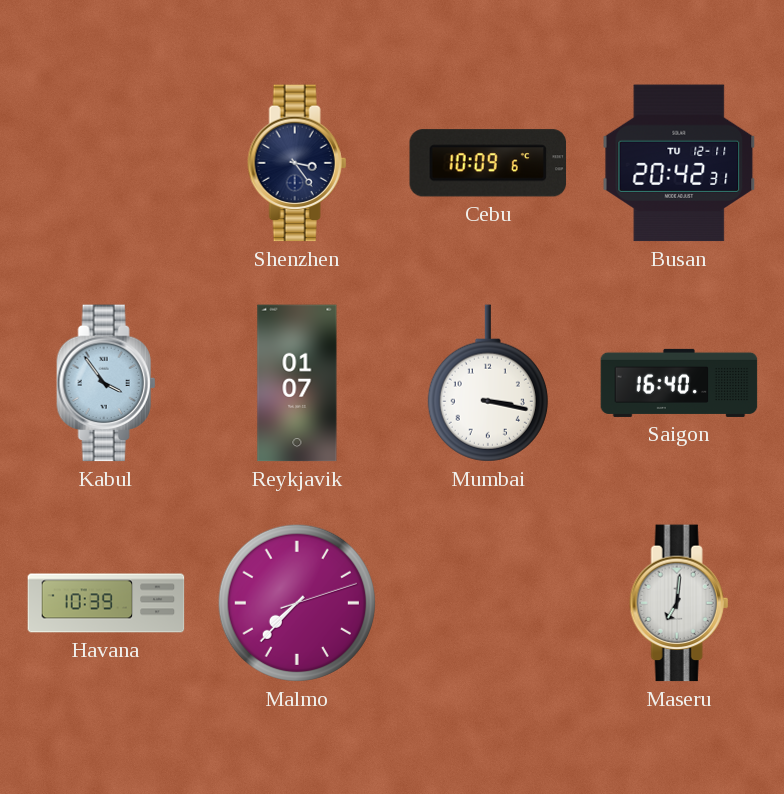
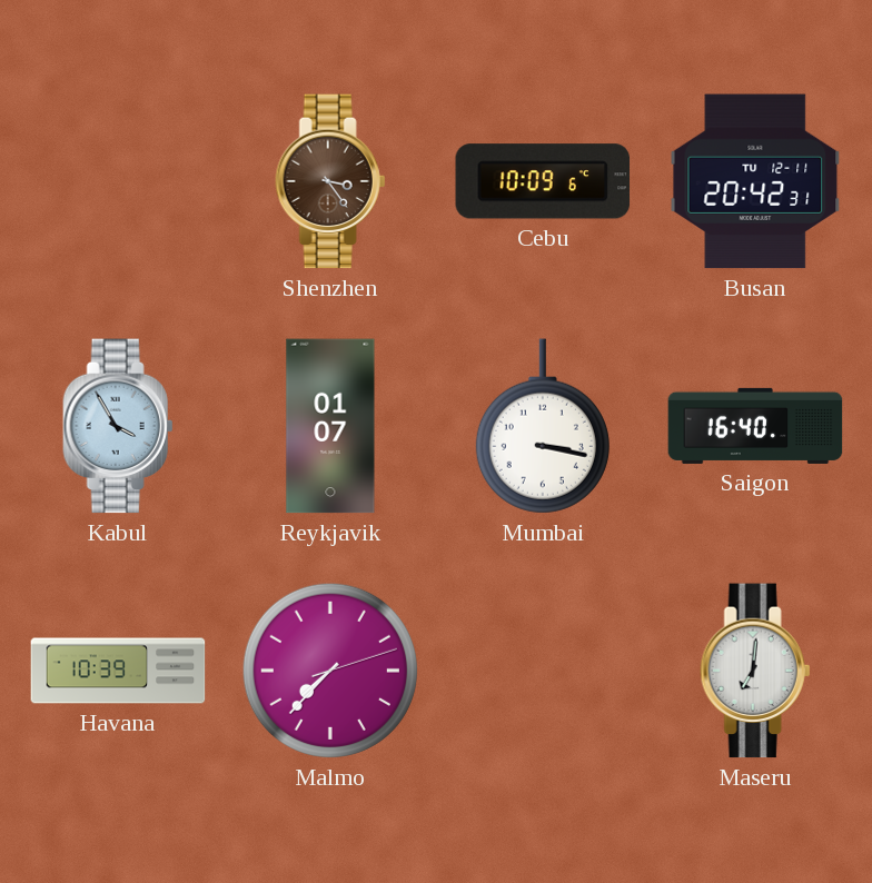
Shenzhen dial: navy -> brown (330, 181)
Kabul: 3:54 -> 3:55 (118, 426)
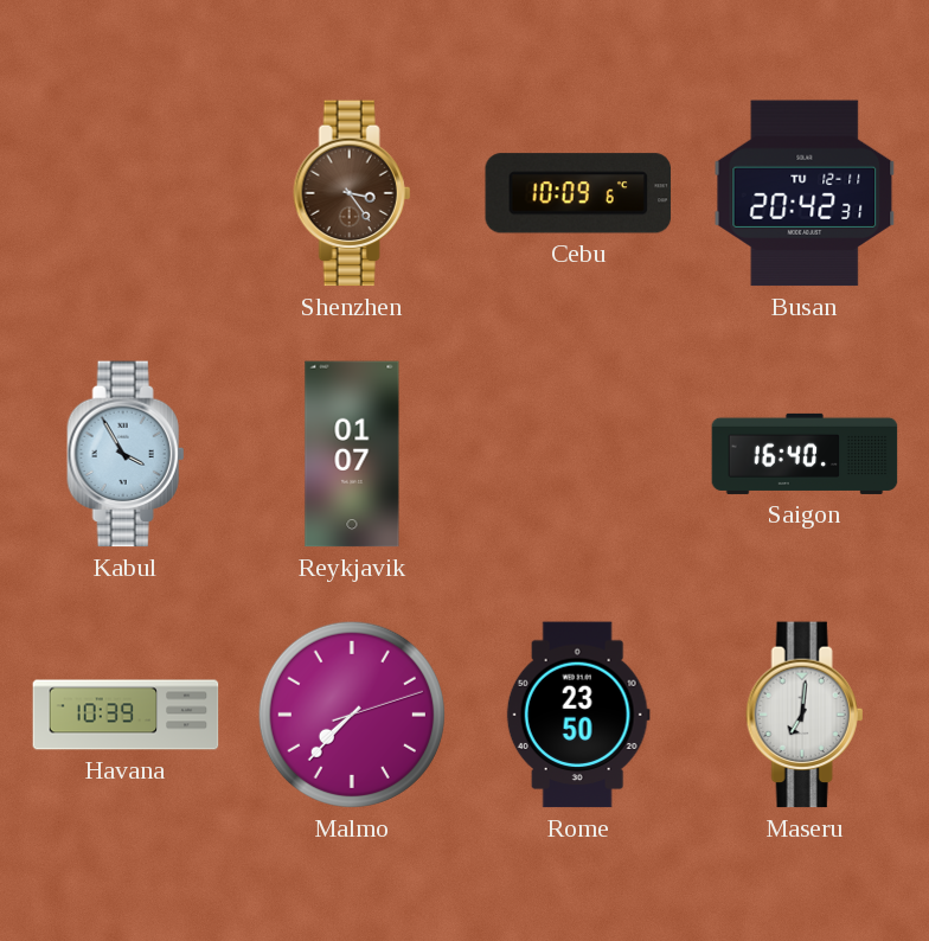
Mumbai: 3:17 -> none (543, 426)
Rome: none -> 23:50 (578, 715)
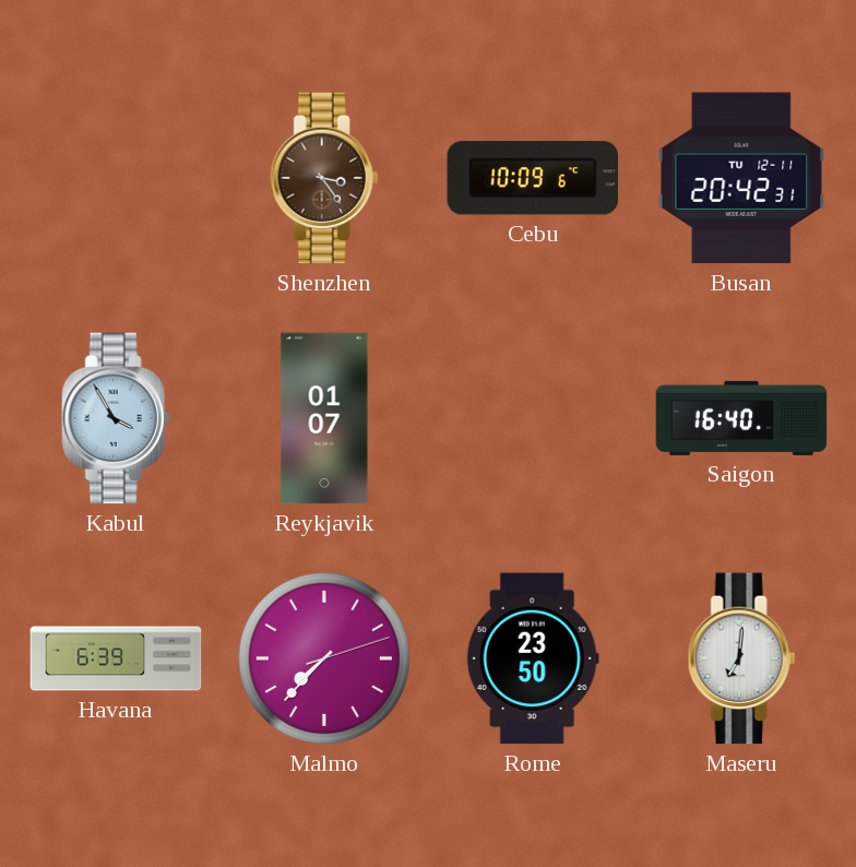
Havana: 10:39 -> 6:39 (116, 658)
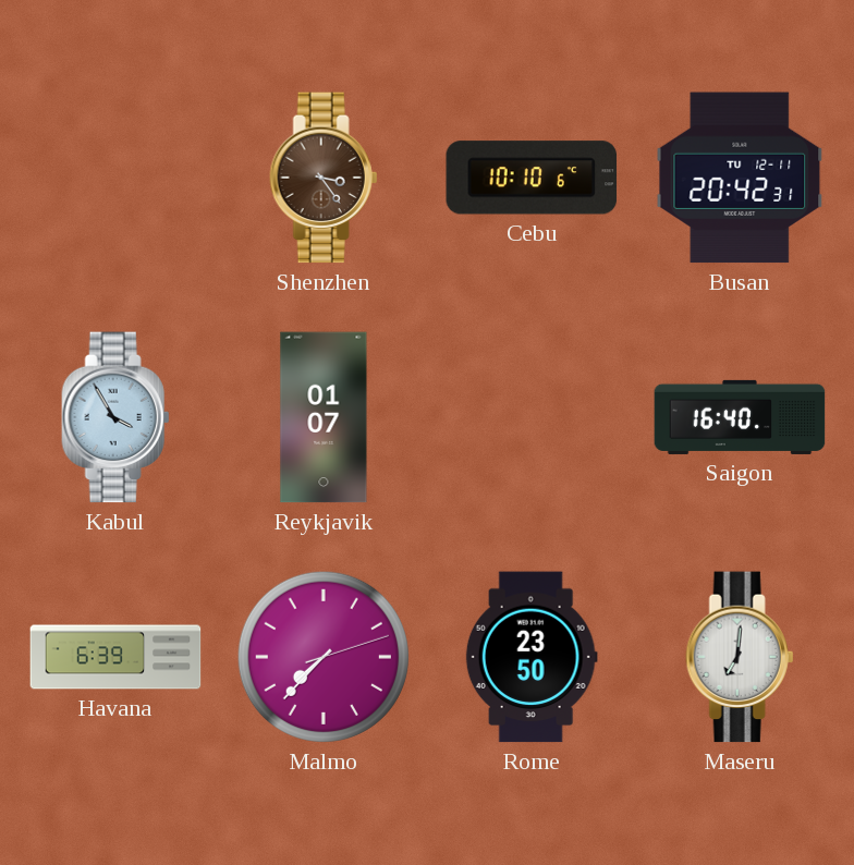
Cebu: 10:09 -> 10:10 (532, 178)
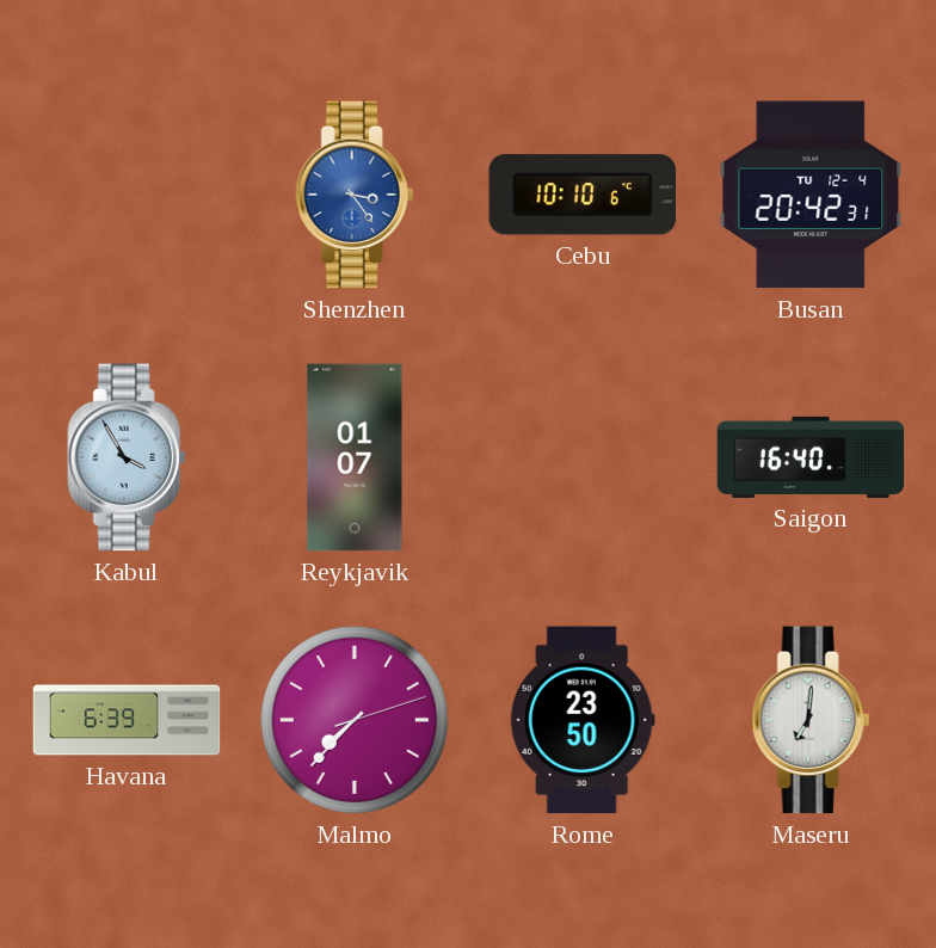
Shenzhen dial: brown -> blue (355, 195)
Busan date: TU 12-11 -> TU 12-4 (811, 195)
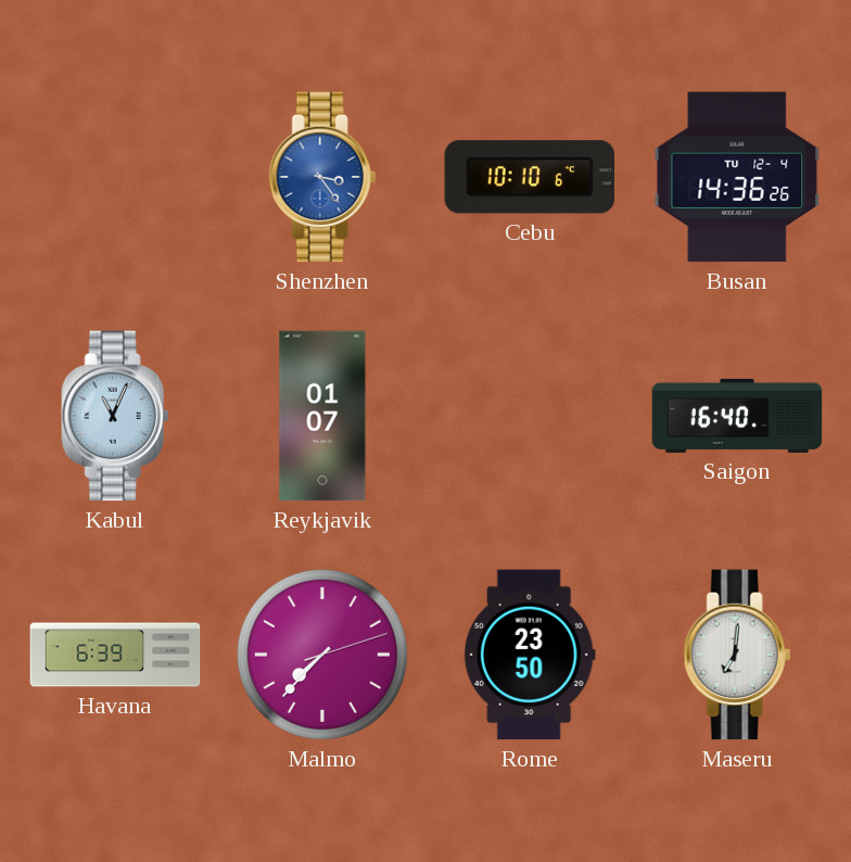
Busan: 20:42 -> 14:36 (737, 177)
Kabul: 3:55 -> 11:04 (115, 416)
